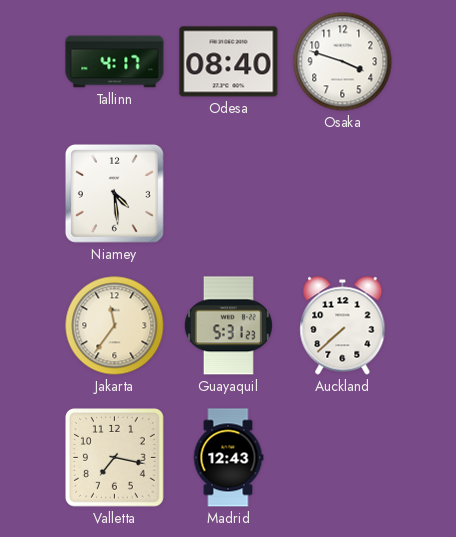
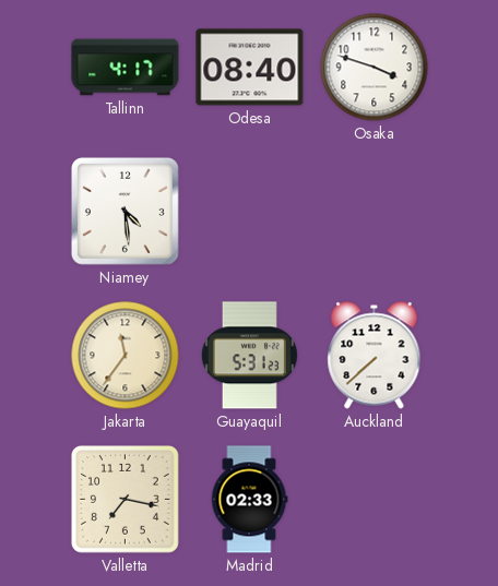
Madrid: 12:43 -> 02:33 (249, 500)
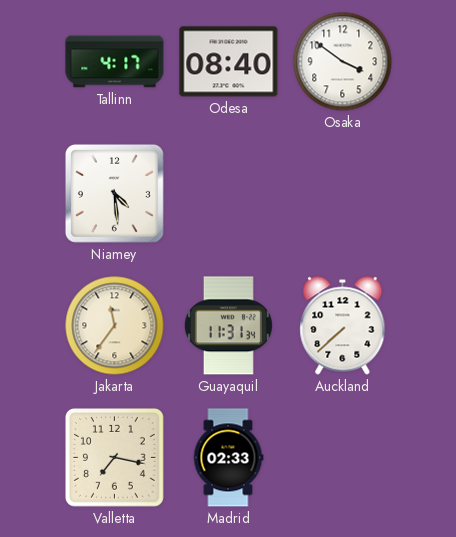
Osaka: 3:48 -> 3:51 (343, 62)
Guayaquil: 5:31 -> 11:31 (228, 326)
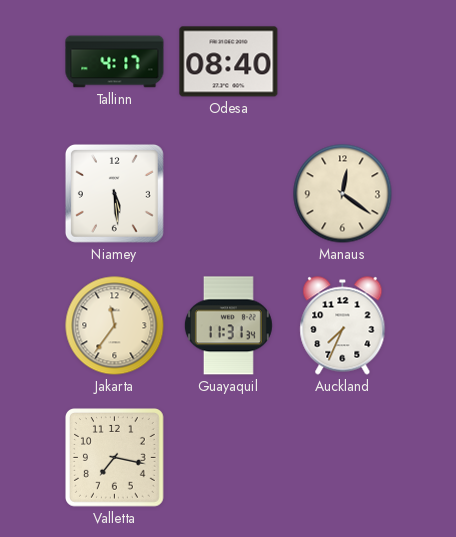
Osaka: 3:51 -> none (343, 62)
Niamey: 4:29 -> 5:29 (114, 193)
Manaus: none -> 12:21 (343, 194)
Auckland: 7:38 -> 7:34 (343, 326)
Madrid: 02:33 -> none (228, 458)
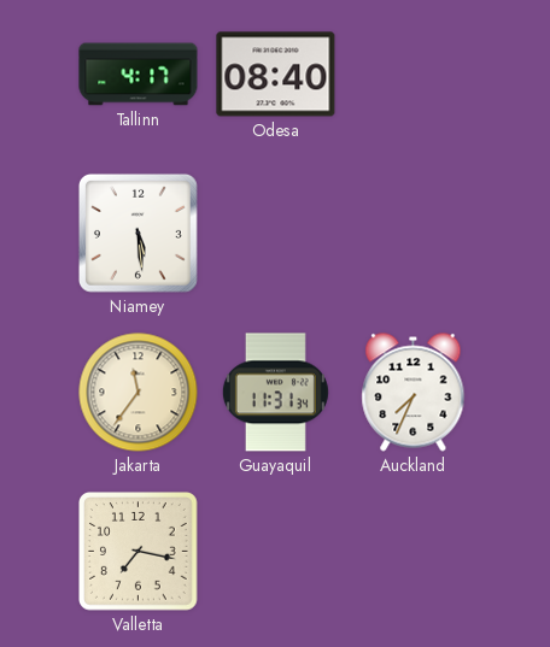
Manaus: 12:21 -> none (343, 194)
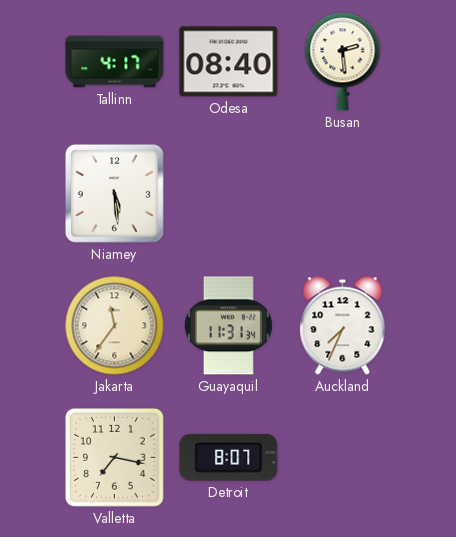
Busan: none -> 2:29 (343, 62)
Detroit: none -> 8:07 (229, 457)
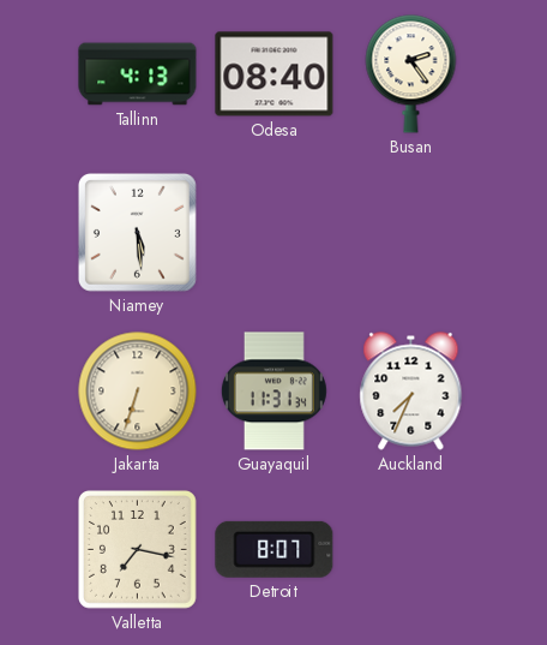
Tallinn: 4:17 -> 4:13 (138, 74)
Busan: 2:29 -> 2:24 (411, 74)
Jakarta: 11:36 -> 6:33 (138, 392)
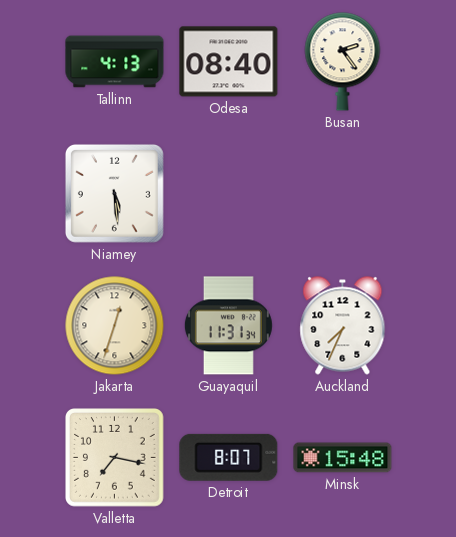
Jakarta: 6:33 -> 12:33 (115, 326)
Minsk: none -> 15:48 (343, 458)
